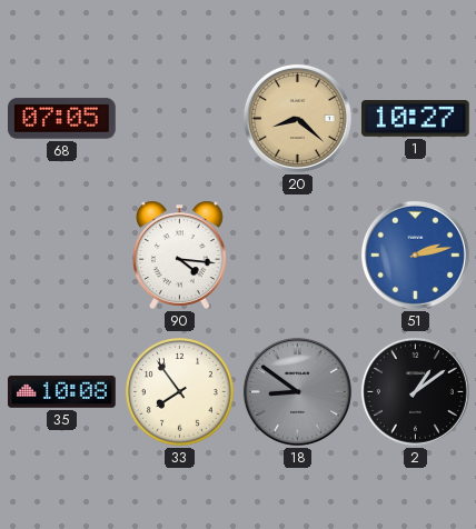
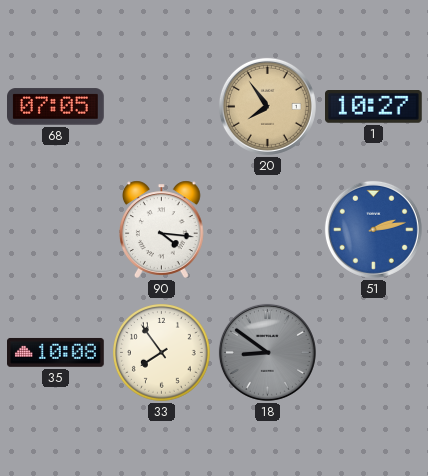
20: 8:22 -> 7:54 (267, 106)
2: 1:09 -> none (415, 391)
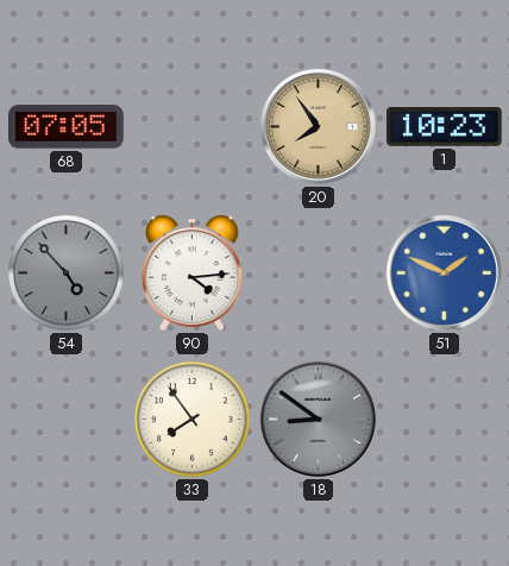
1: 10:27 -> 10:23 (445, 127)
54: none -> 4:53 (67, 273)
90: 4:16 -> 4:14 (191, 272)
51: 2:13 -> 1:49 (444, 272)
35: 10:08 -> none (56, 352)
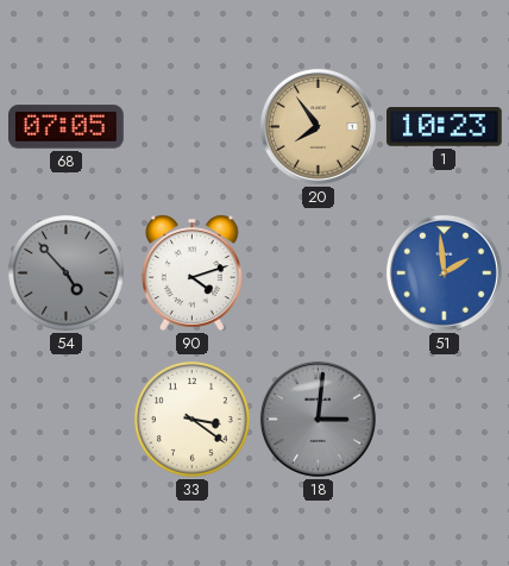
90: 4:14 -> 4:12 (191, 272)
51: 1:49 -> 1:59 (444, 272)
33: 7:54 -> 3:21 (193, 420)
18: 8:51 -> 3:01 (318, 419)
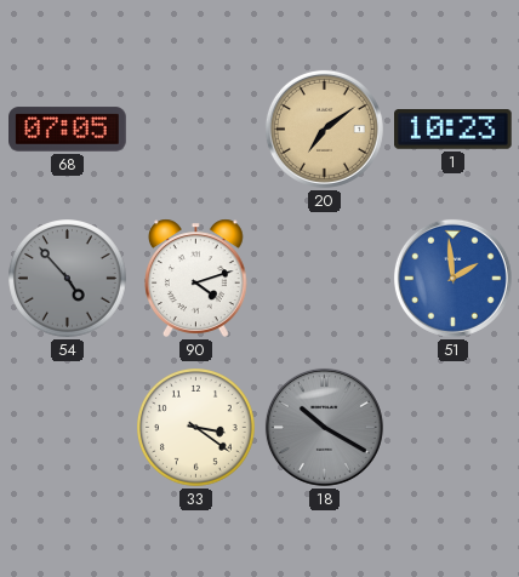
20: 7:54 -> 7:09 (324, 128)
18: 3:01 -> 10:20 (324, 427)
